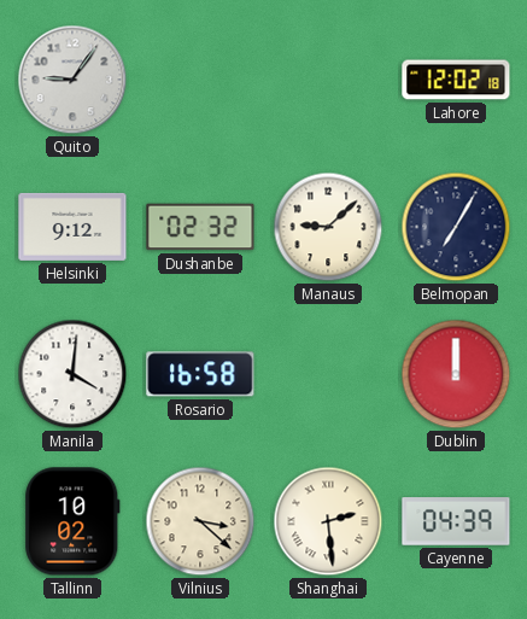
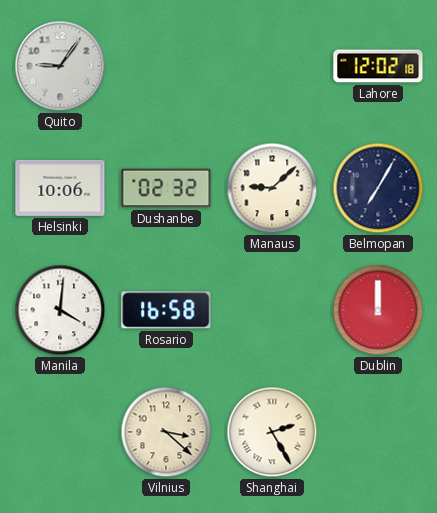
Helsinki: 9:12 -> 10:06 (60, 188)
Tallinn: 10:02 -> none (72, 521)
Shanghai: 2:29 -> 2:25 (272, 432)
Cayenne: 04:39 -> none (456, 521)
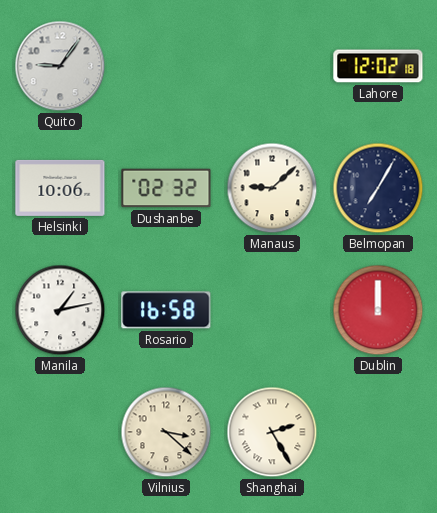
Manila: 4:01 -> 1:13 (60, 310)
